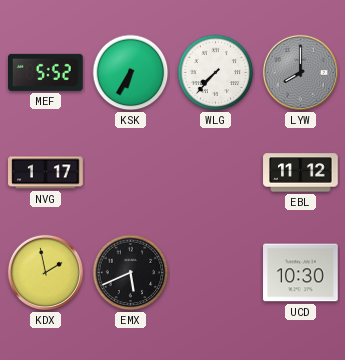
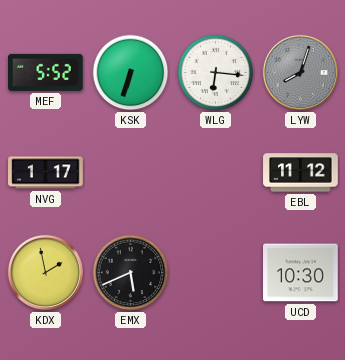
KSK: 6:35 -> 6:33 (131, 73)
WLG: 7:37 -> 6:16 (216, 73)
LYW: 8:00 -> 8:03 (300, 72)
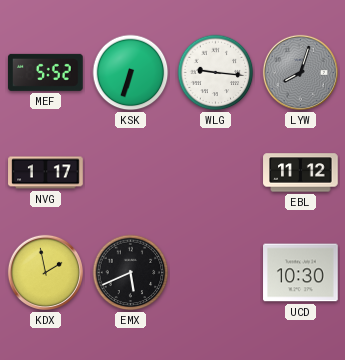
WLG: 6:16 -> 9:16 (216, 73)
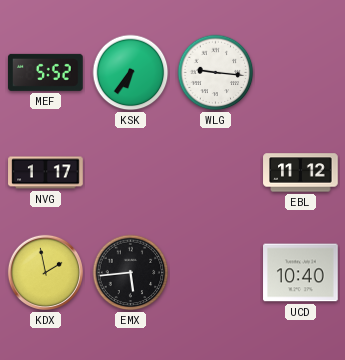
KSK: 6:33 -> 6:36 (131, 73)
LYW: 8:03 -> none (300, 72)
EMX: 5:41 -> 5:44 (131, 273)
UCD: 10:30 -> 10:40 (301, 273)
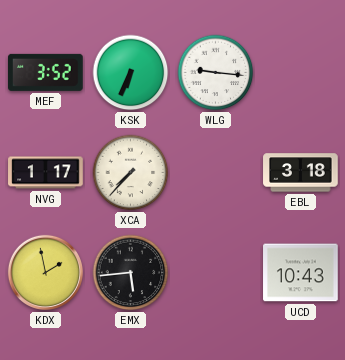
MEF: 5:52 -> 3:52 (46, 72)
KSK: 6:36 -> 6:34 (131, 73)
XCA: none -> 7:37 (131, 173)
EBL: 11:12 -> 3:18 (301, 173)
UCD: 10:40 -> 10:43 (301, 273)
